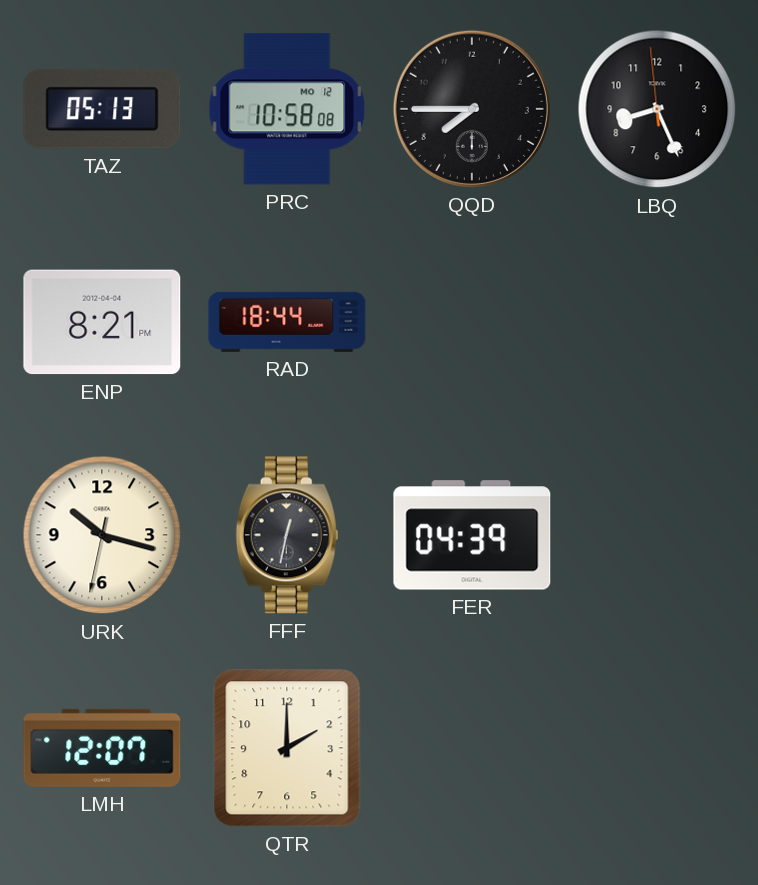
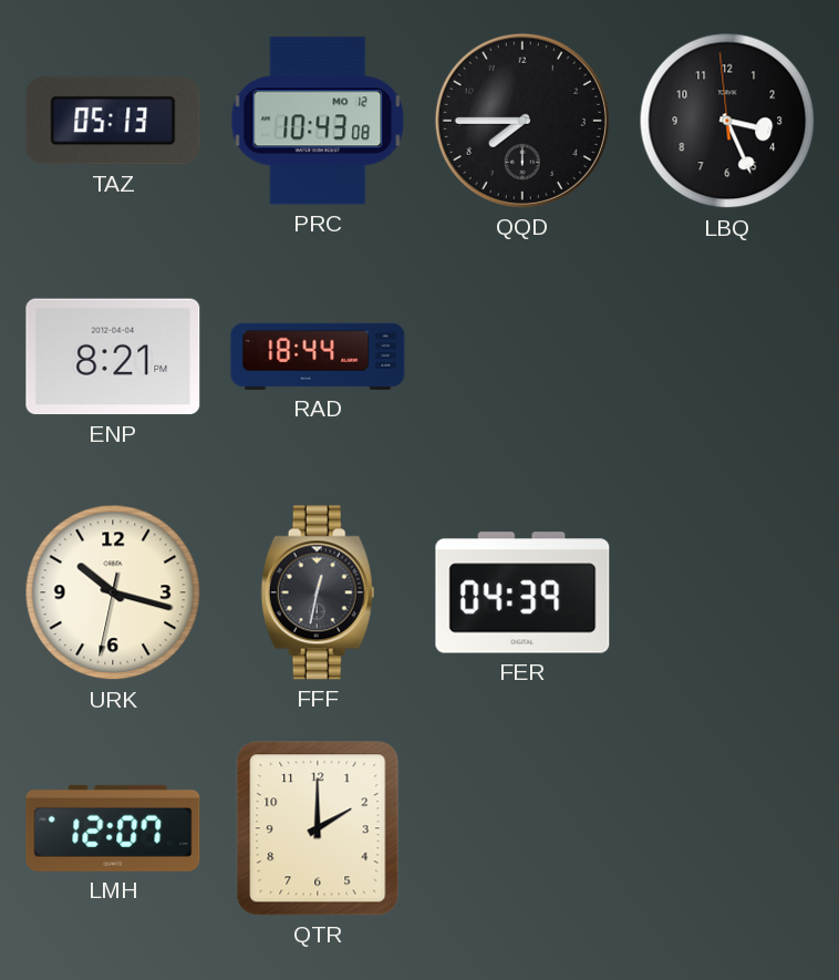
PRC: 10:58 -> 10:43 (318, 121)
LBQ: 8:25 -> 3:25 (727, 121)
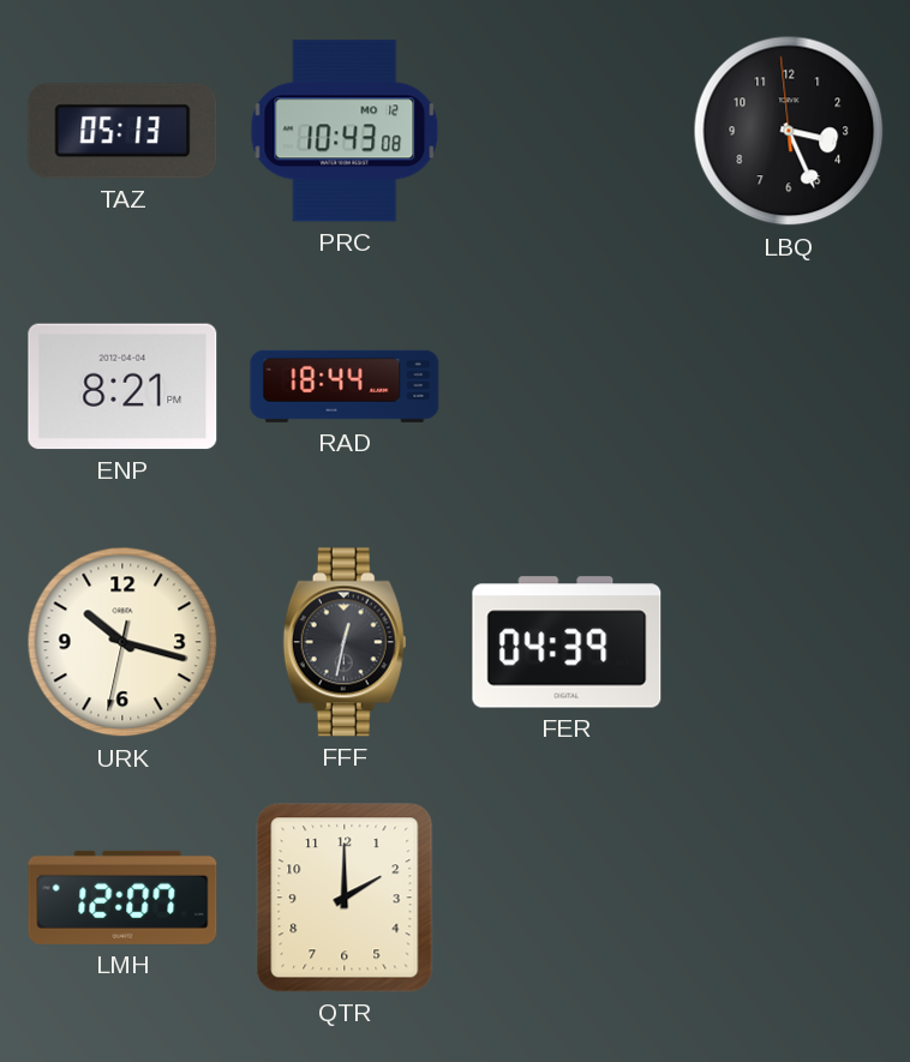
QQD: 7:45 -> none (522, 121)
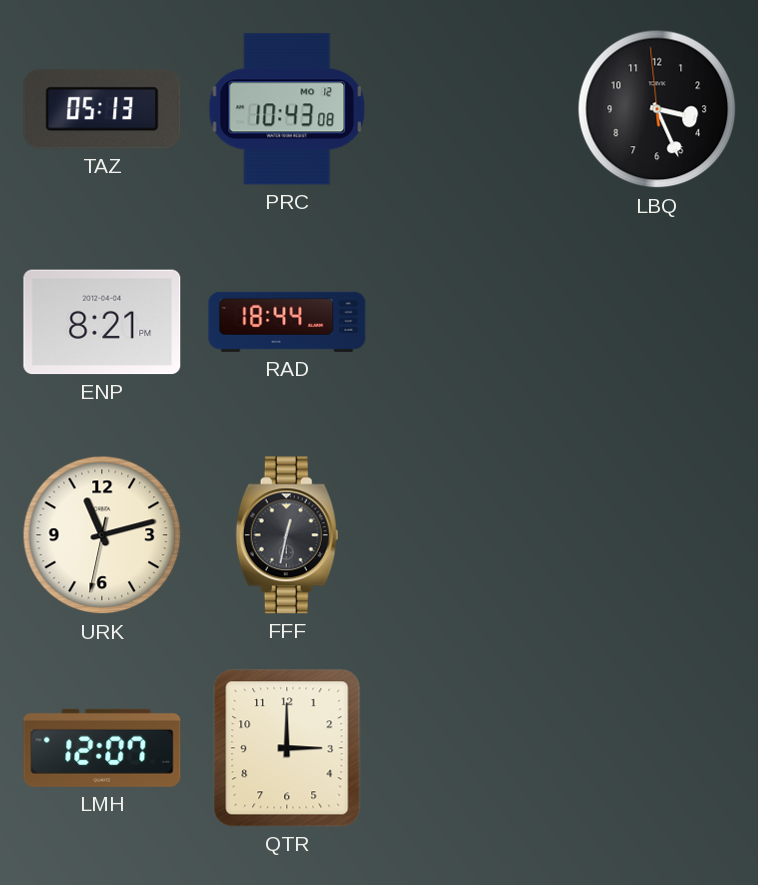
URK: 10:17 -> 11:12 (102, 535)
FER: 04:39 -> none (567, 642)
QTR: 2:00 -> 3:00 (287, 748)
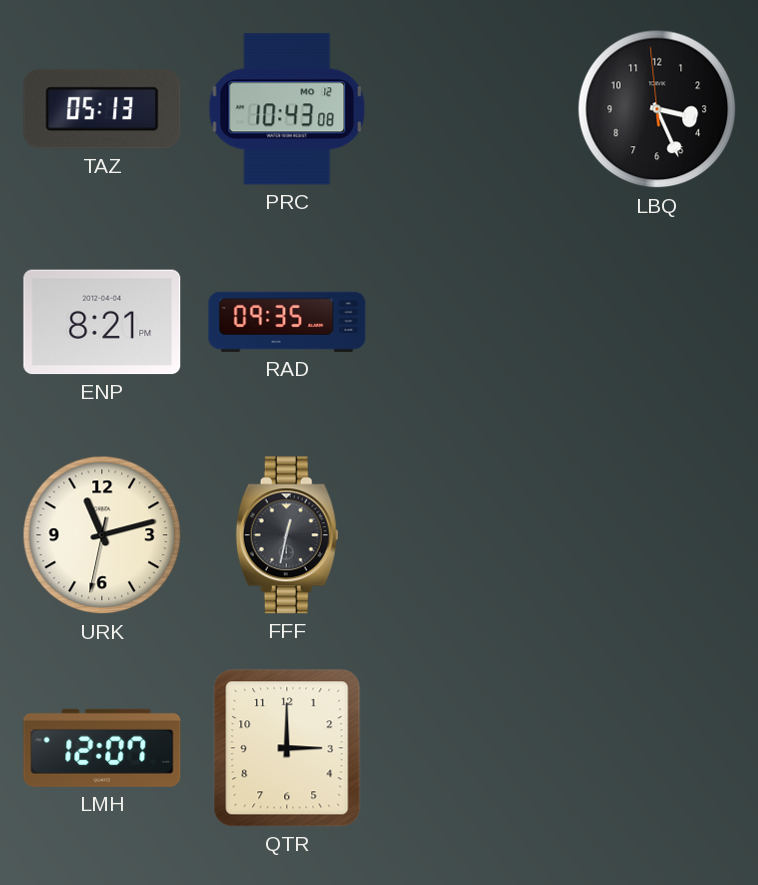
RAD: 18:44 -> 09:35 (287, 322)
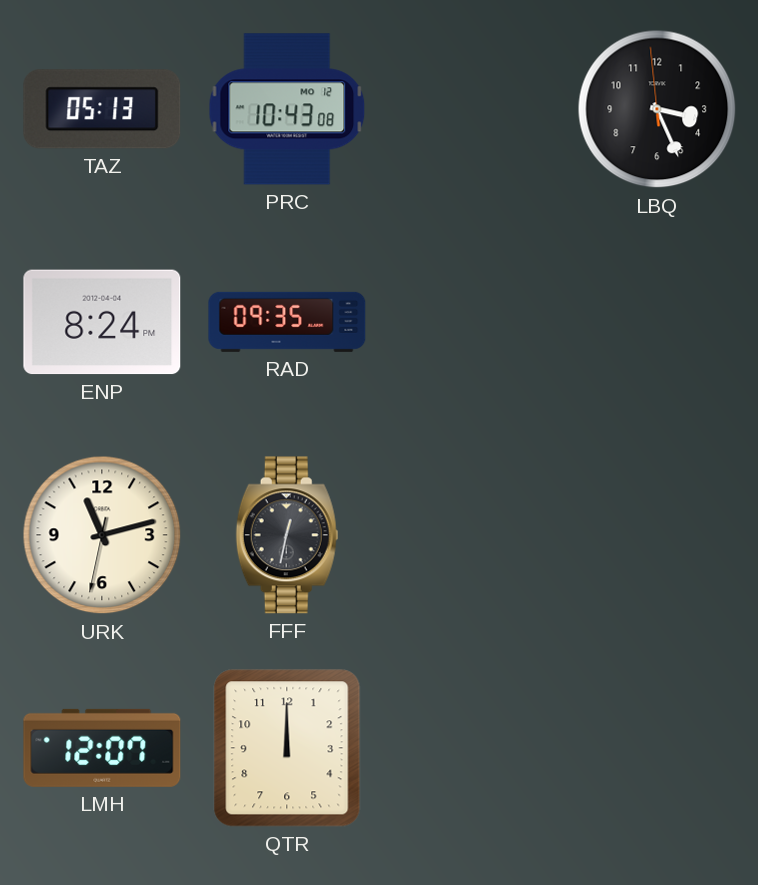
ENP: 8:21 -> 8:24 (102, 322)
QTR: 3:00 -> 12:00 (287, 748)
